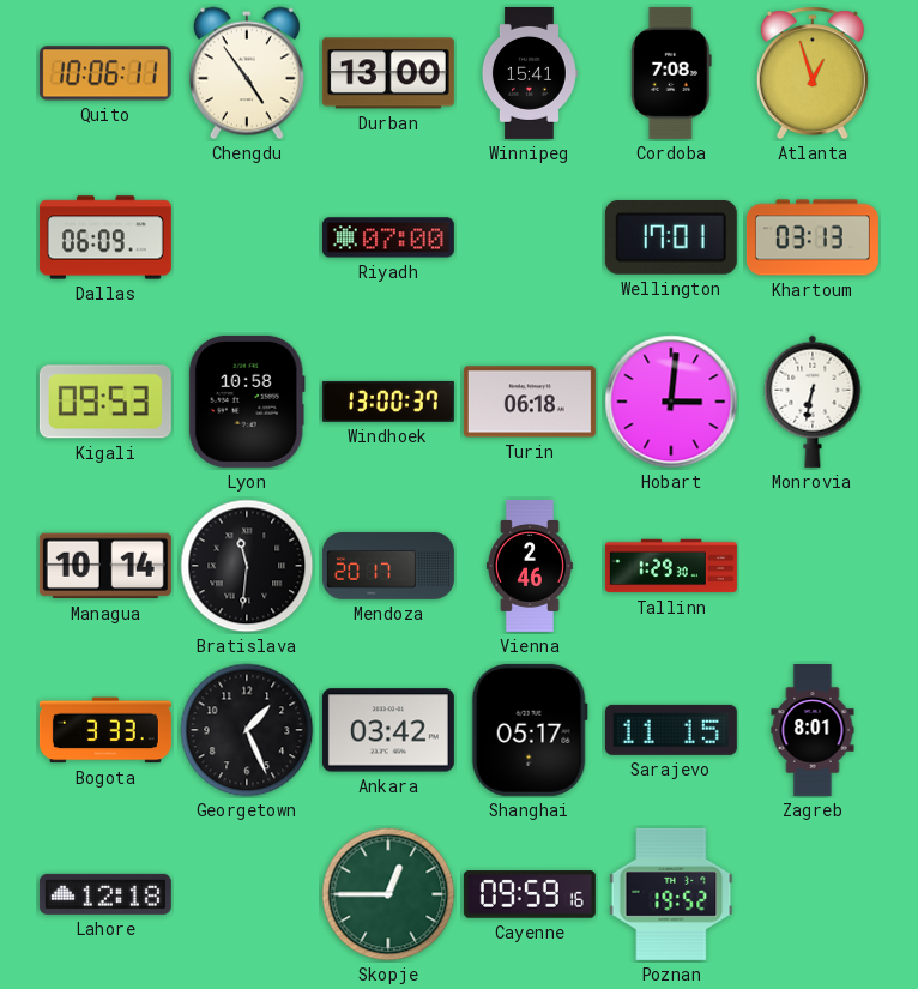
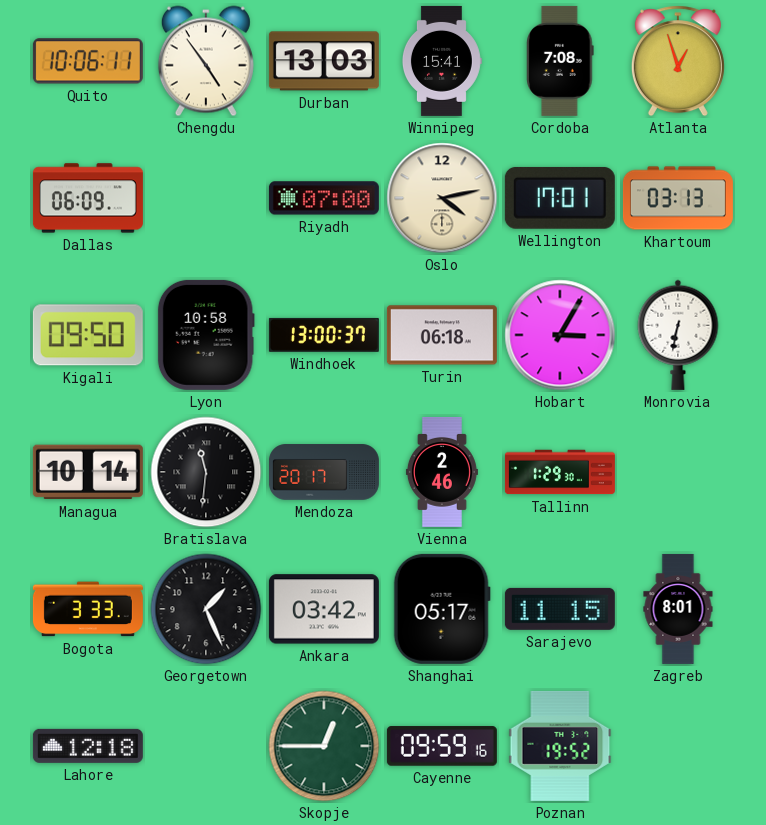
Durban: 13:00 -> 13:03 (324, 61)
Oslo: none -> 4:13 (442, 198)
Kigali: 09:53 -> 09:50 (88, 335)
Hobart: 3:01 -> 3:05 (560, 335)
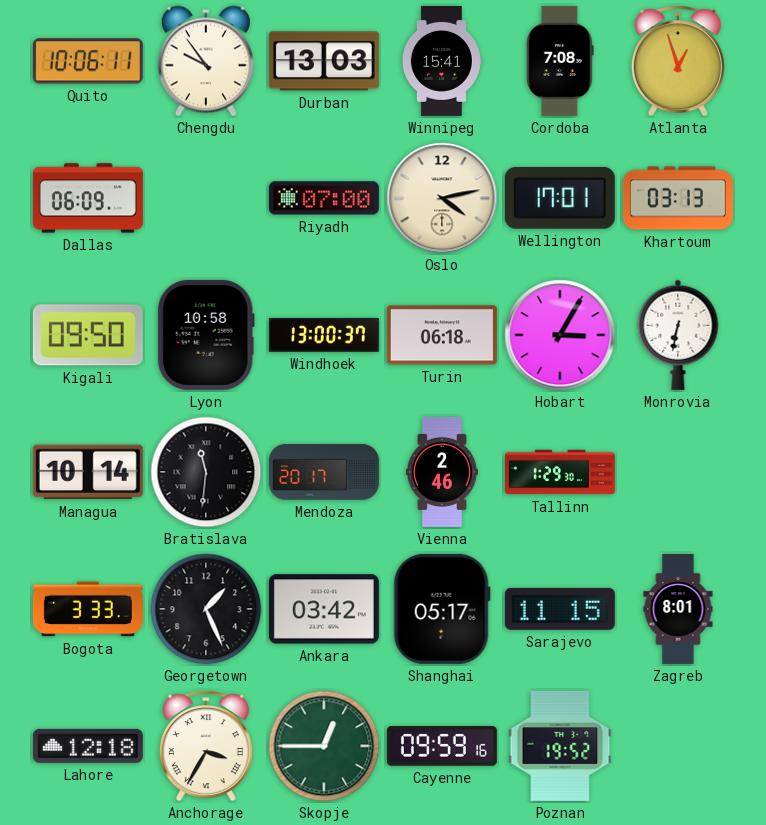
Chengdu: 4:54 -> 9:54 (206, 61)
Anchorage: none -> 3:35 (206, 746)
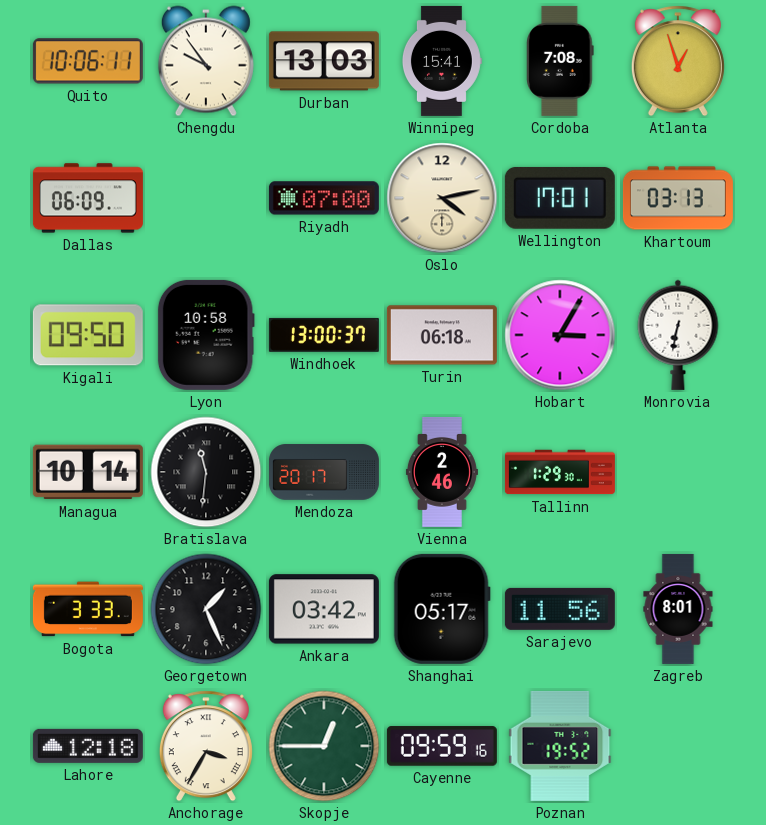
Sarajevo: 11:15 -> 11:56 (560, 609)
